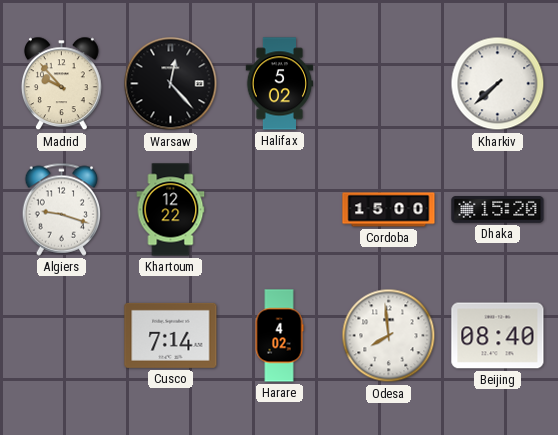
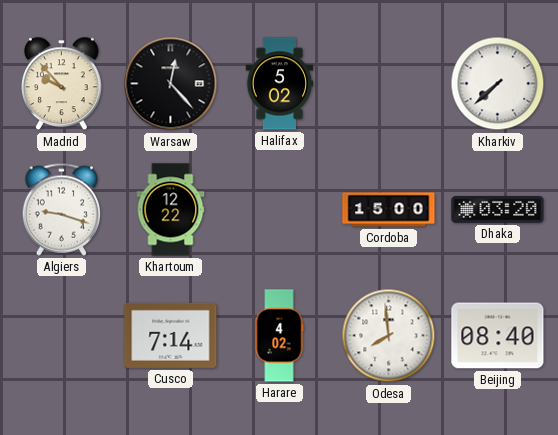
Dhaka: 15:20 -> 03:20 (498, 210)
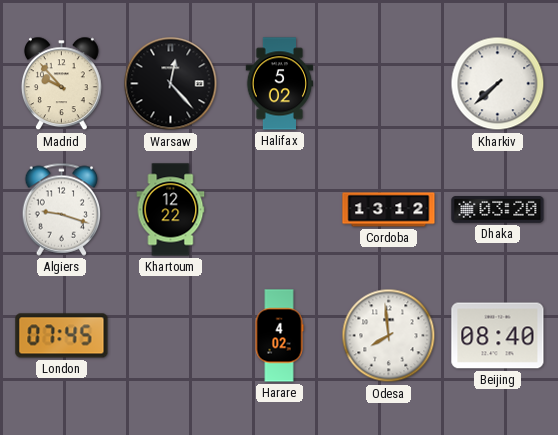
Cordoba: 15:00 -> 13:12 (389, 210)
London: none -> 07:45 (62, 336)
Cusco: 7:14 -> none (171, 335)
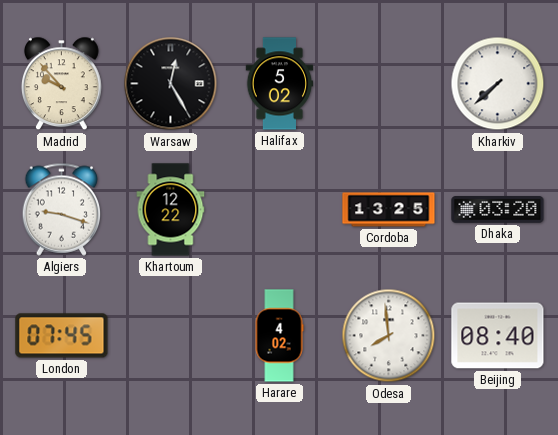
Warsaw: 12:23 -> 12:25 (171, 84)
Cordoba: 13:12 -> 13:25 (389, 210)
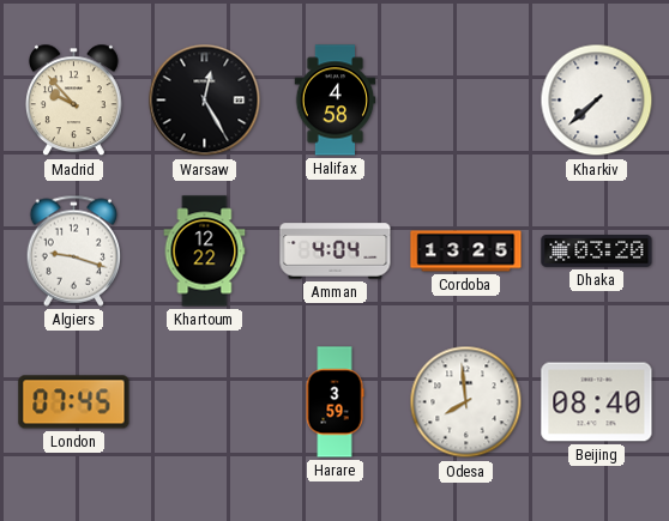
Halifax: 5:02 -> 4:58 (336, 101)
Amman: none -> 4:04 (336, 252)
Harare: 4:02 -> 3:59 (334, 402)
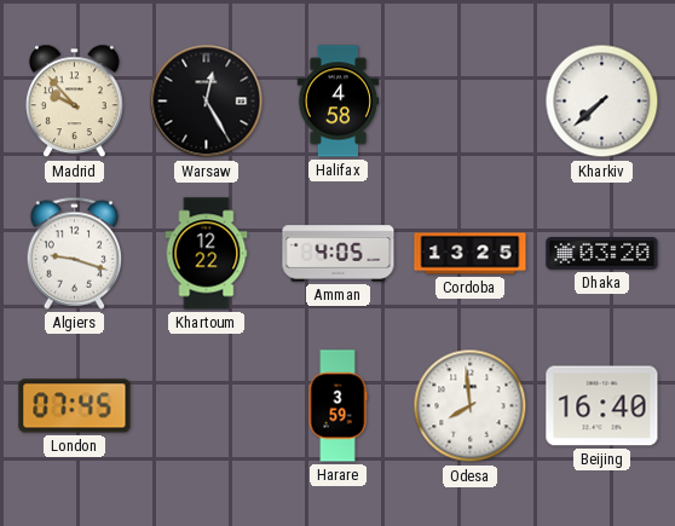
Amman: 4:04 -> 4:05 (339, 254)
Beijing: 08:40 -> 16:40 (602, 406)
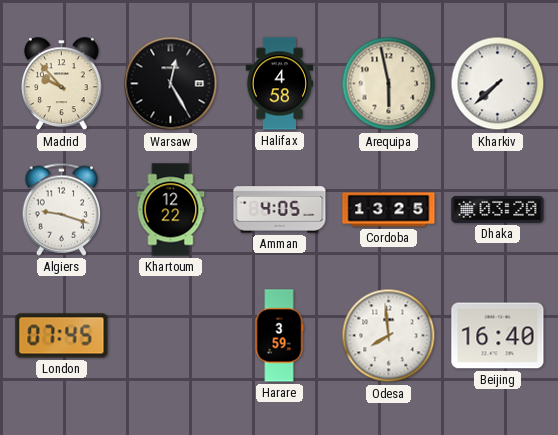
Arequipa: none -> 5:58 (389, 84)
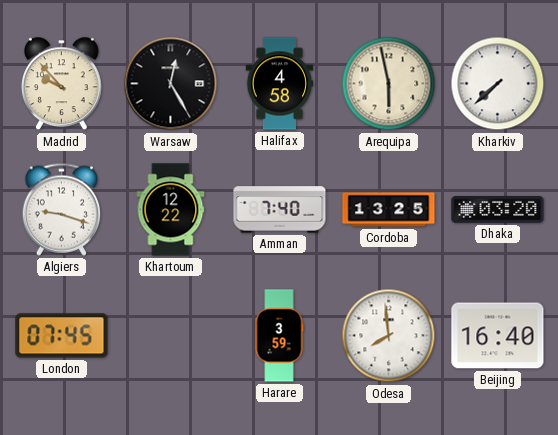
Amman: 4:05 -> 7:40 (280, 210)
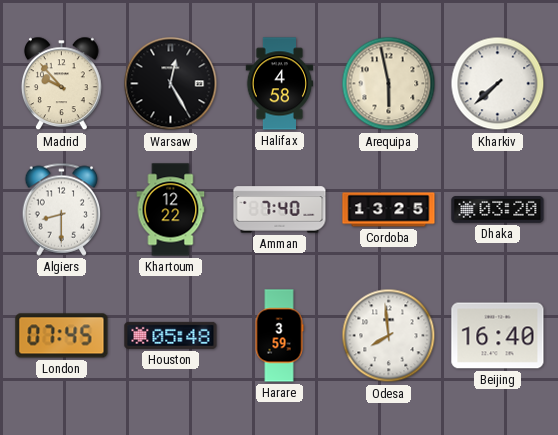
Algiers: 9:18 -> 8:30 (62, 209)
Houston: none -> 05:48 (171, 335)
